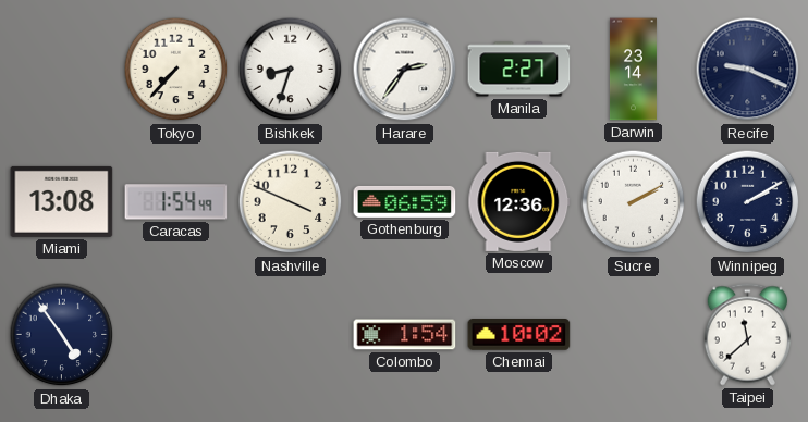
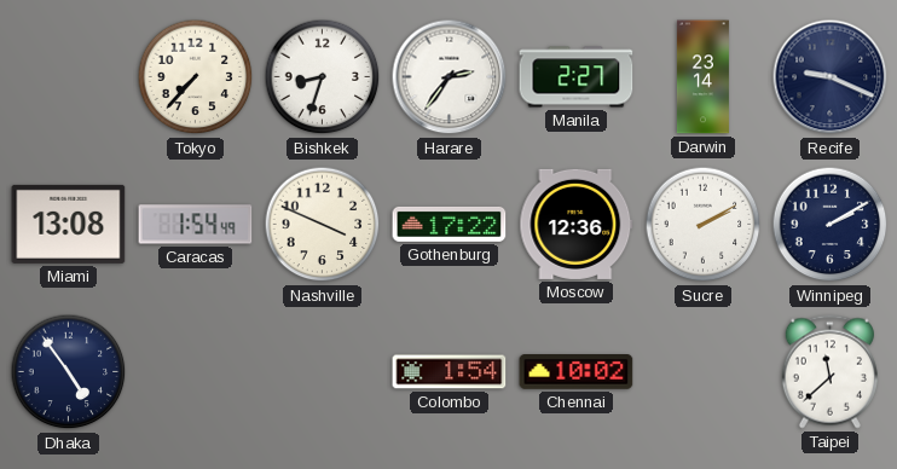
Gothenburg: 06:59 -> 17:22 (450, 224)
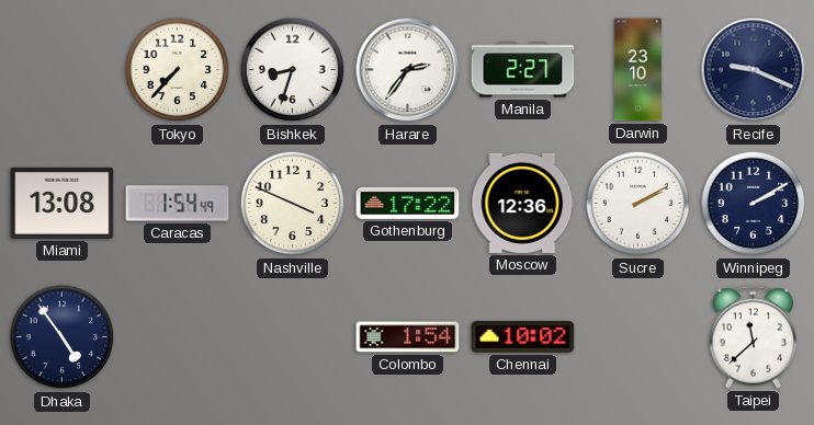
Darwin: 23:14 -> 23:10 (637, 70)
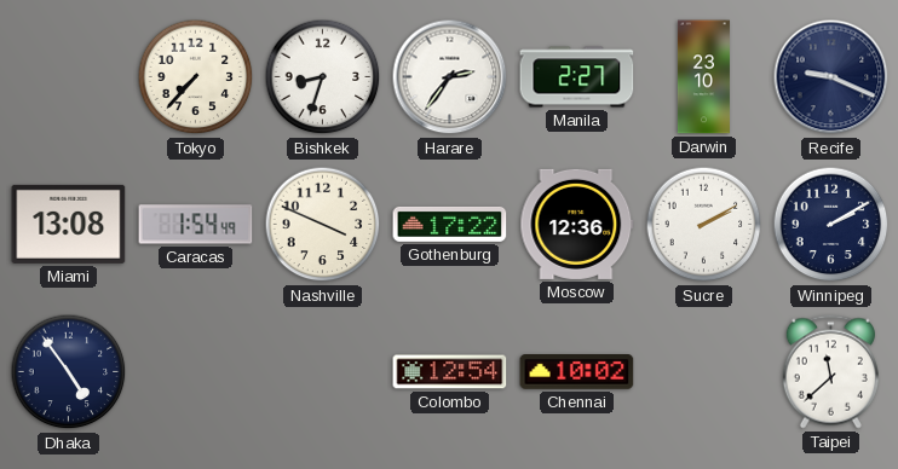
Colombo: 1:54 -> 12:54 (450, 372)
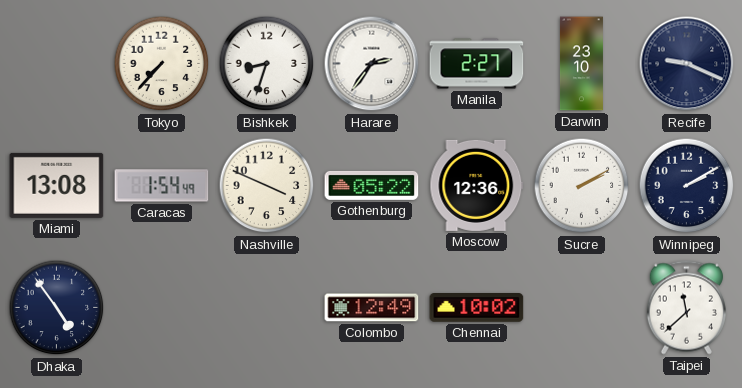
Gothenburg: 17:22 -> 05:22 (372, 185)
Colombo: 12:54 -> 12:49 (372, 308)
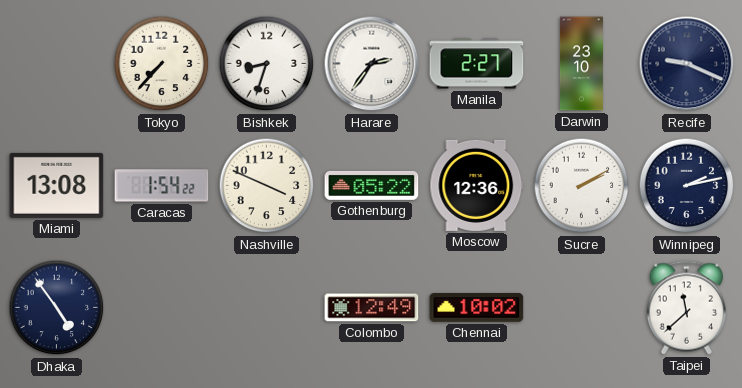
Caracas: 1:54:49 -> 1:54:22 (162, 186)
Winnipeg: 2:10 -> 2:13 (687, 186)
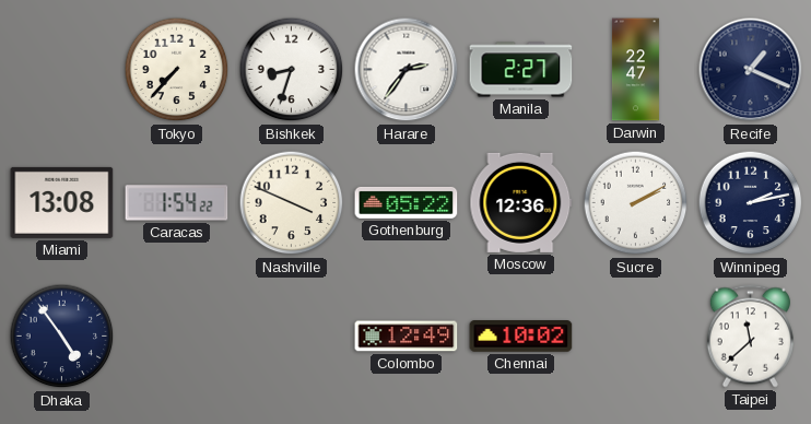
Darwin: 23:10 -> 22:47 (635, 70)
Recife: 9:19 -> 1:19 (751, 70)
